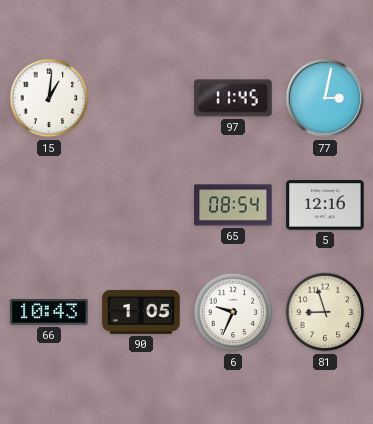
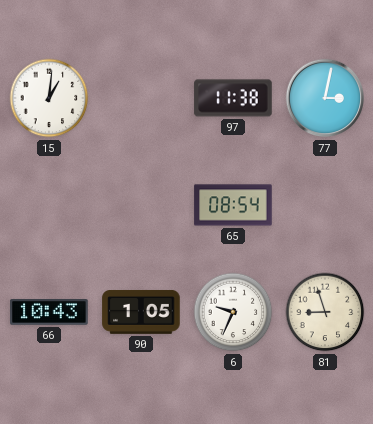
97: 11:45 -> 11:38 (233, 98)
5: 12:16 -> none (325, 205)
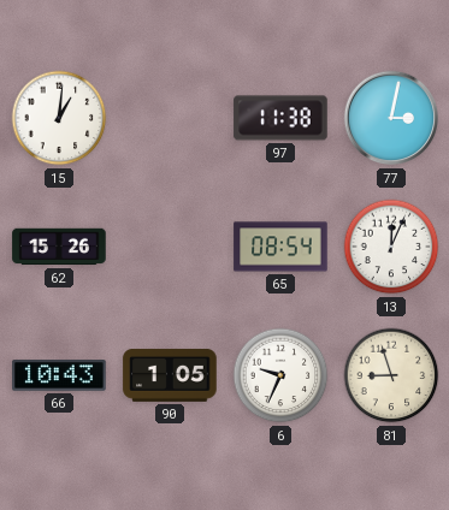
62: none -> 15:26 (59, 247)
13: none -> 12:04 (391, 247)
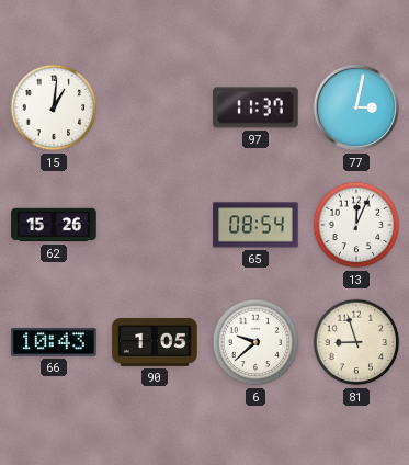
97: 11:38 -> 11:37 (255, 107)
6: 9:34 -> 9:38 (255, 342)
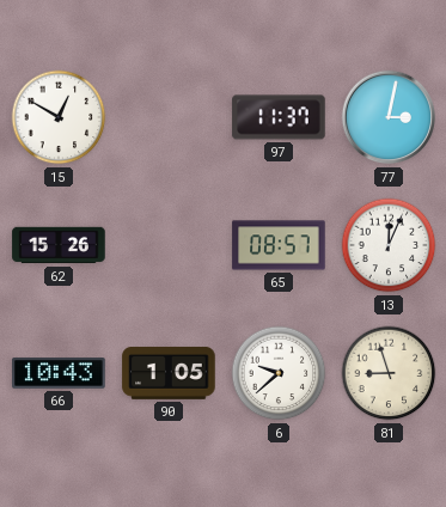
15: 1:01 -> 12:50 (59, 117)
65: 08:54 -> 08:57 (279, 245)
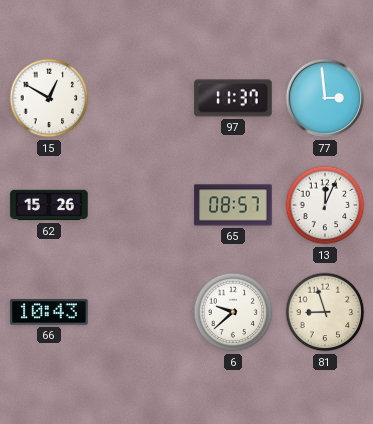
77: 3:02 -> 2:59 (325, 98)
90: 1:05 -> none (169, 374)
